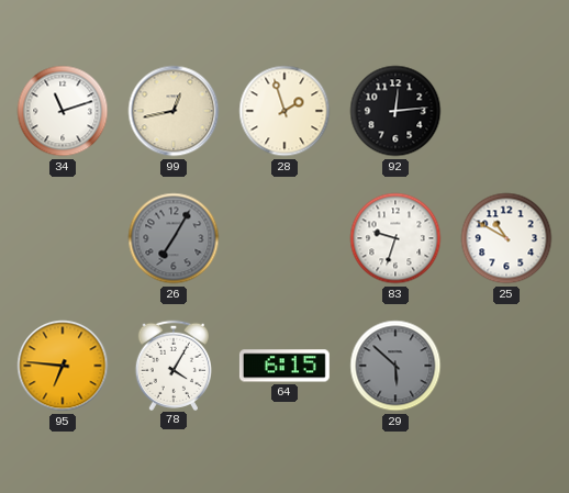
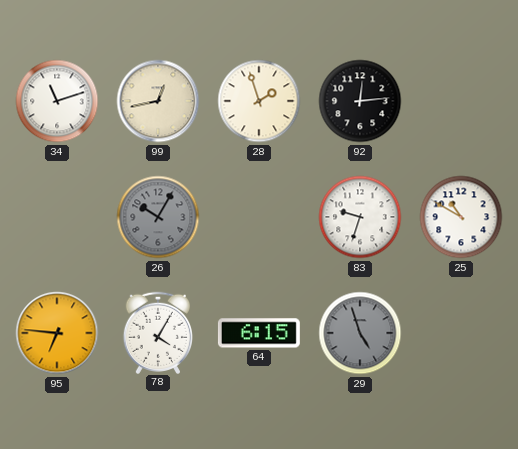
26: 7:05 -> 10:05 (158, 217)
29: 5:52 -> 4:57 (360, 333)
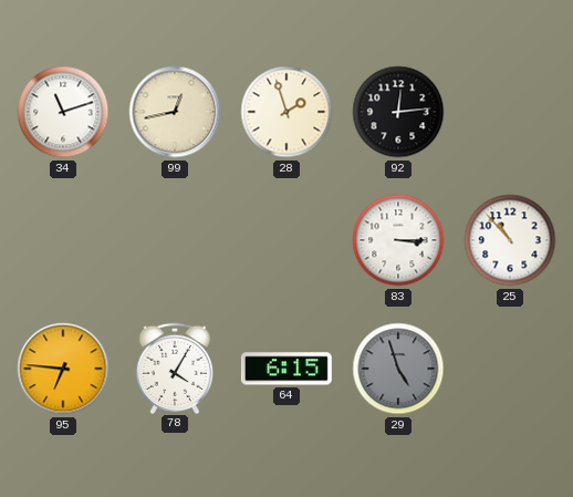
26: 10:05 -> none (158, 217)
83: 9:33 -> 3:15 (398, 240)
25: 10:50 -> 10:53 (510, 240)
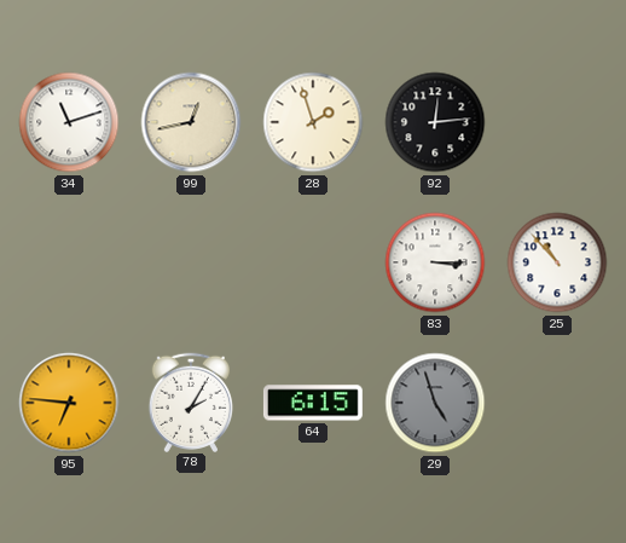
78: 4:05 -> 2:05 (190, 402)
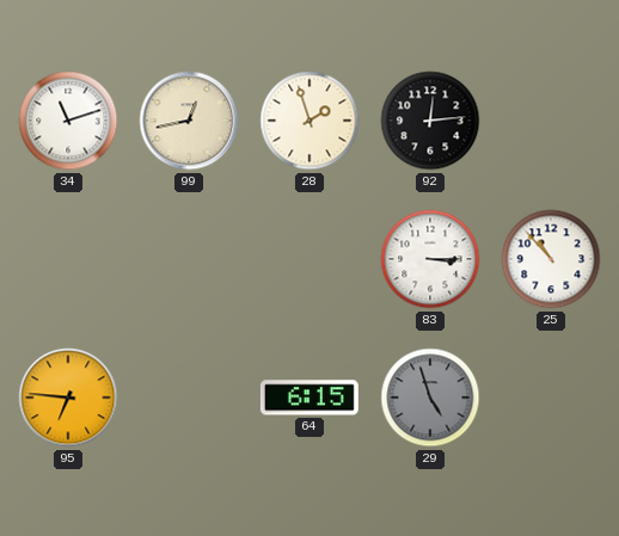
78: 2:05 -> none (190, 402)
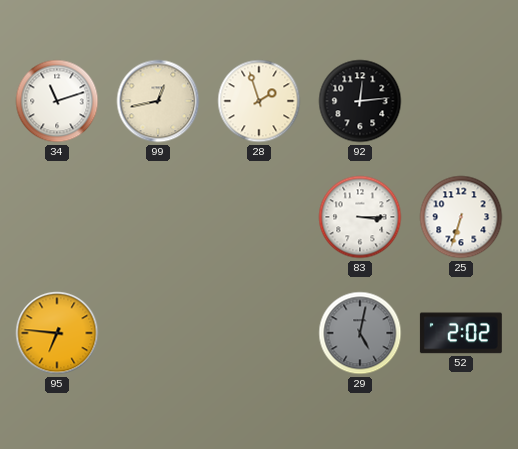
25: 10:53 -> 6:33 (461, 217)
64: 6:15 -> none (309, 398)
29: 4:57 -> 5:02 (360, 333)
52: none -> 2:02 (461, 333)
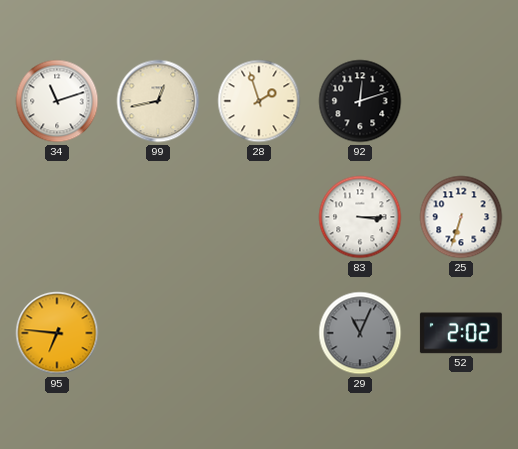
92: 12:14 -> 12:12 (360, 101)
29: 5:02 -> 11:04 (360, 333)
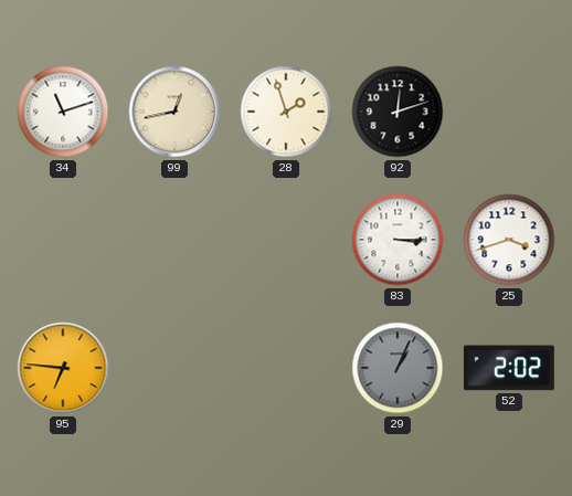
25: 6:33 -> 3:42 (509, 240)
29: 11:04 -> 1:04 (398, 368)
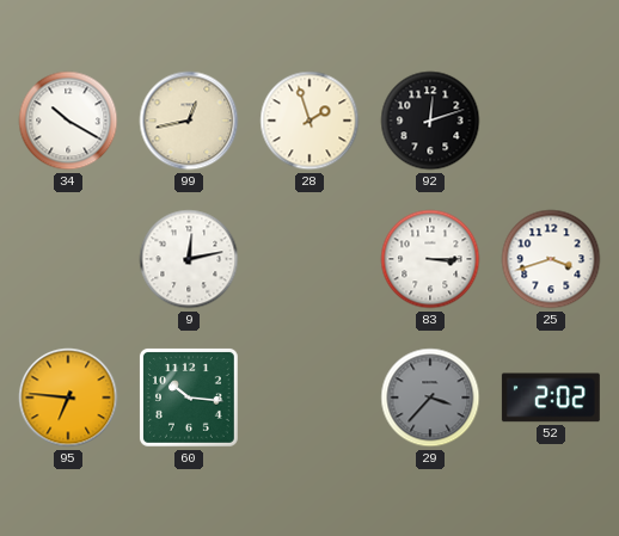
34: 11:12 -> 10:20 (68, 121)
9: none -> 12:13 (189, 259)
60: none -> 10:16 (190, 399)
29: 1:04 -> 3:37 (430, 398)
